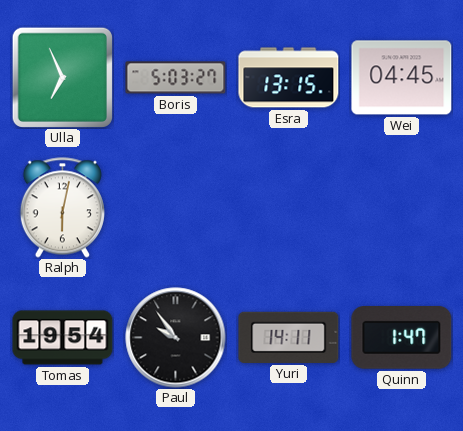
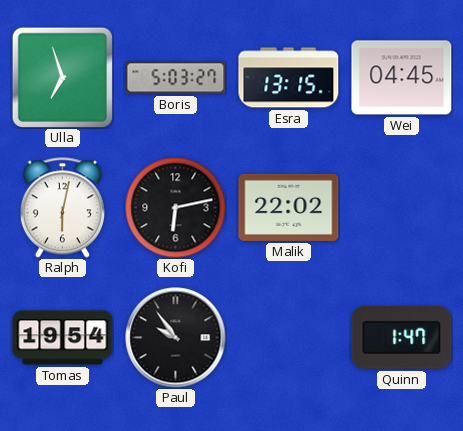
Ulla: 6:56 -> 6:57 (62, 77)
Kofi: none -> 6:13 (176, 208)
Malik: none -> 22:02 (289, 207)
Yuri: 14:11 -> none (289, 337)
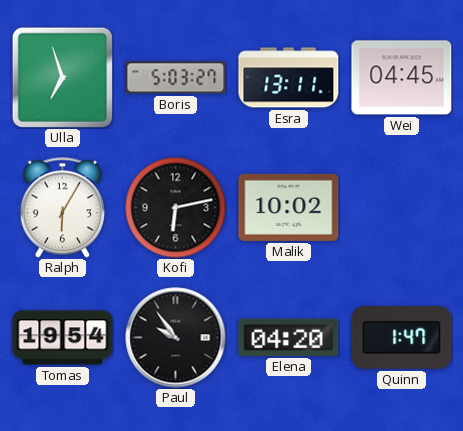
Esra: 13:15 -> 13:11 (289, 78)
Ralph: 6:02 -> 6:05 (62, 208)
Malik: 22:02 -> 10:02 (289, 207)
Elena: none -> 04:20 (289, 337)
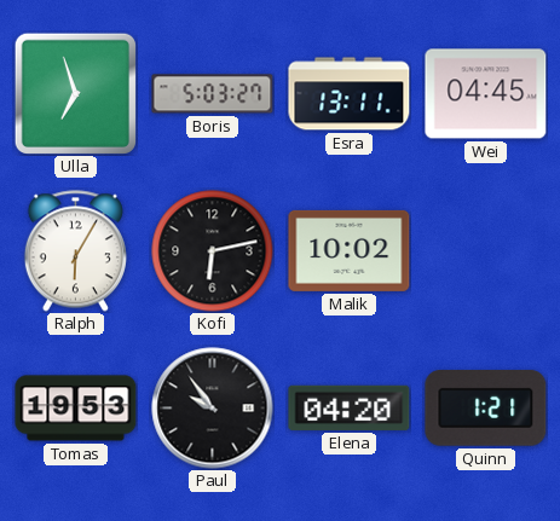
Tomas: 19:54 -> 19:53 (76, 409)
Quinn: 1:47 -> 1:21 (486, 409)
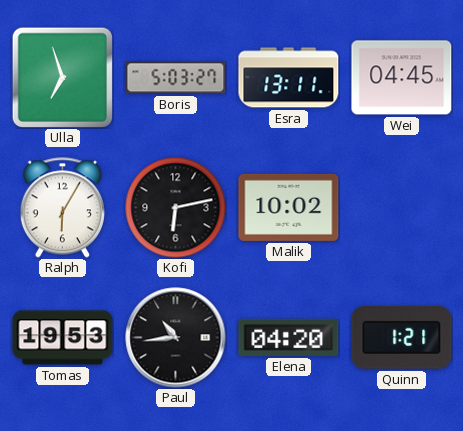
Paul: 9:54 -> 10:44 (176, 338)
